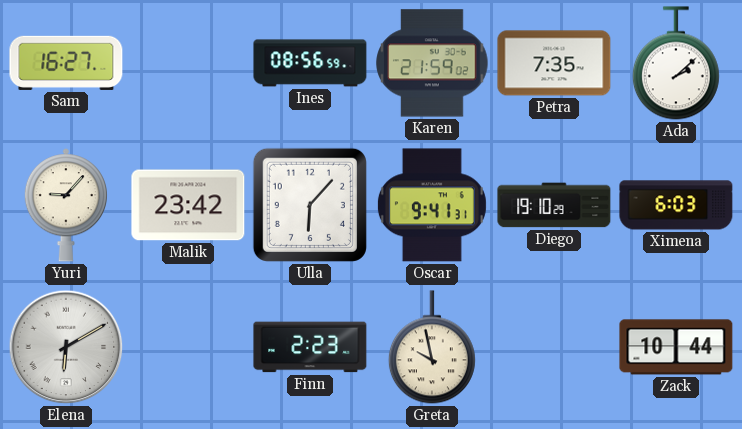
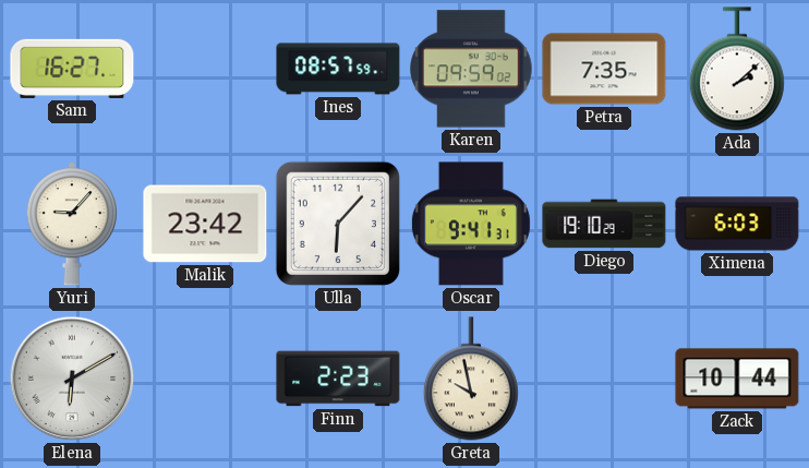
Ines: 08:56 -> 08:57 (338, 69)
Karen: 21:59 -> 09:59 (471, 69)
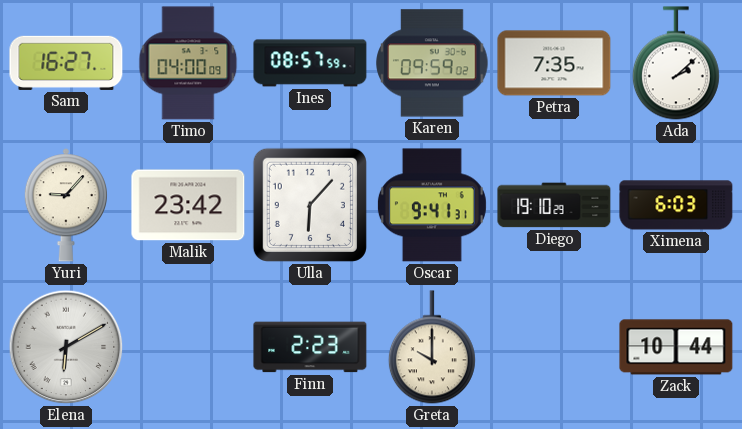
Timo: none -> 04:00 (188, 63)
Greta: 9:58 -> 10:00 (432, 347)
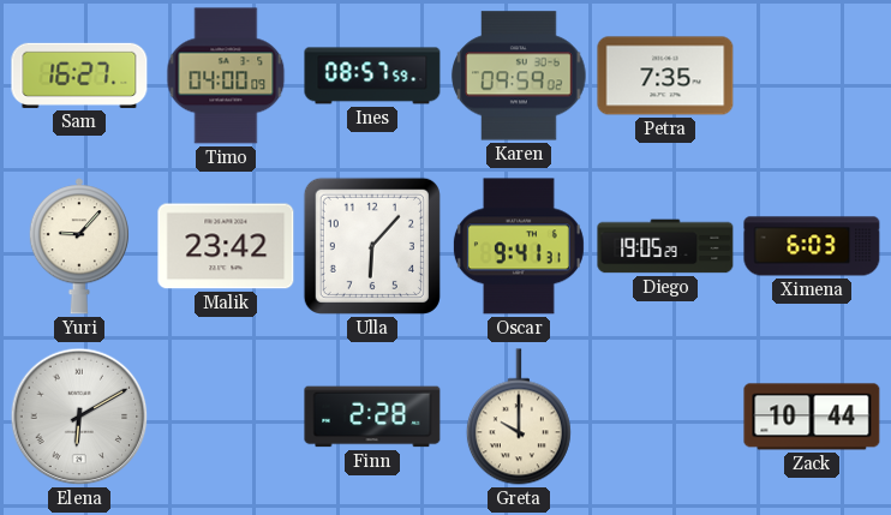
Ada: 2:08 -> none (676, 63)
Diego: 19:10 -> 19:05 (665, 246)
Finn: 2:23 -> 2:28 (372, 417)
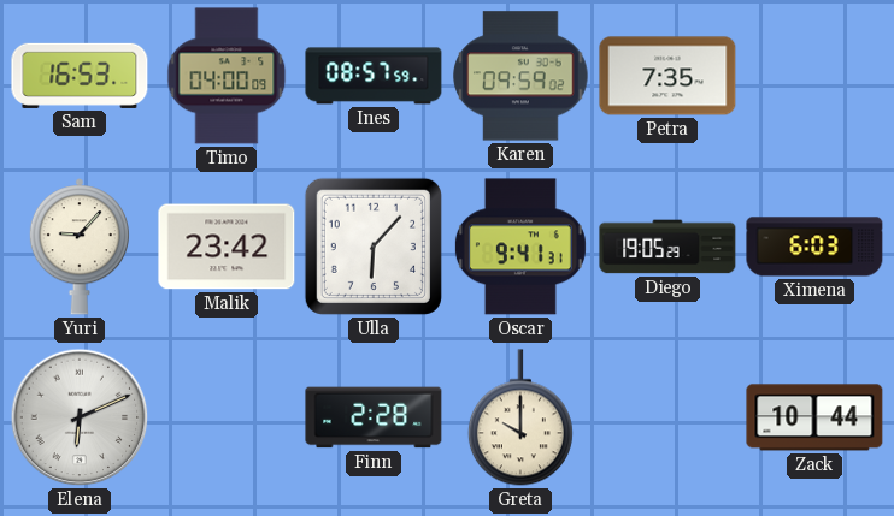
Sam: 16:27 -> 16:53 (80, 76)
Elena: 6:10 -> 6:11 (80, 417)
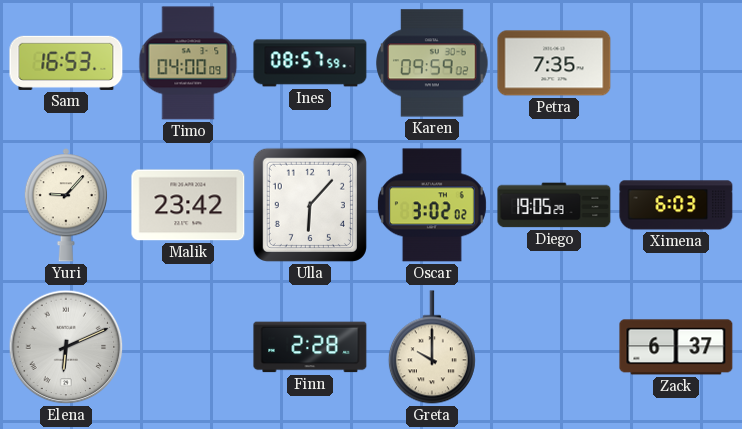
Oscar: 9:41 -> 3:02 (432, 205)
Zack: 10:44 -> 6:37 (676, 347)
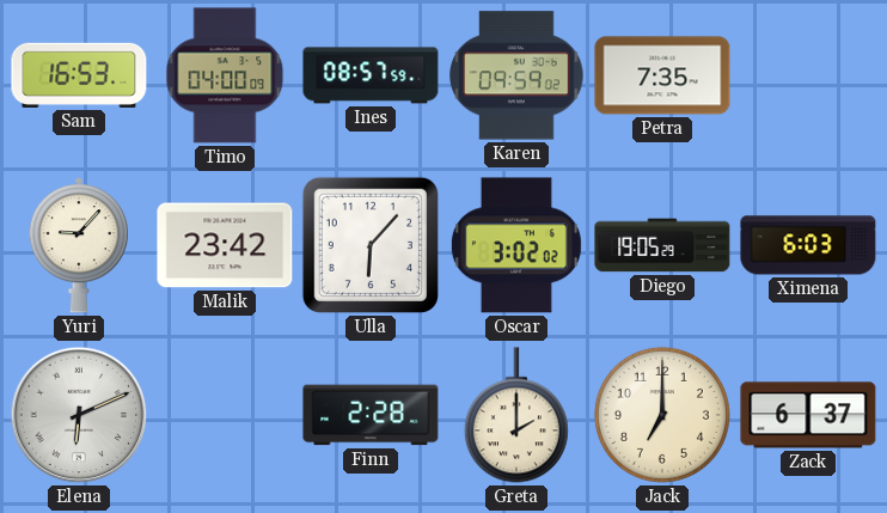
Greta: 10:00 -> 2:00 (516, 415)
Jack: none -> 7:00 (662, 415)
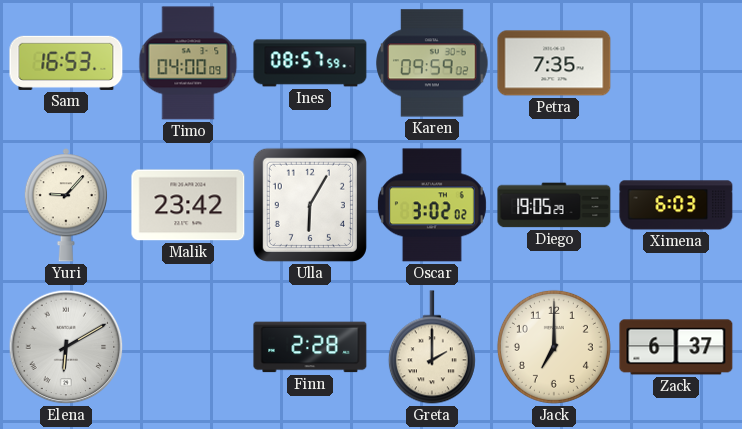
Ulla: 6:07 -> 6:05 (310, 205)
Elena: 6:11 -> 6:10 (66, 347)
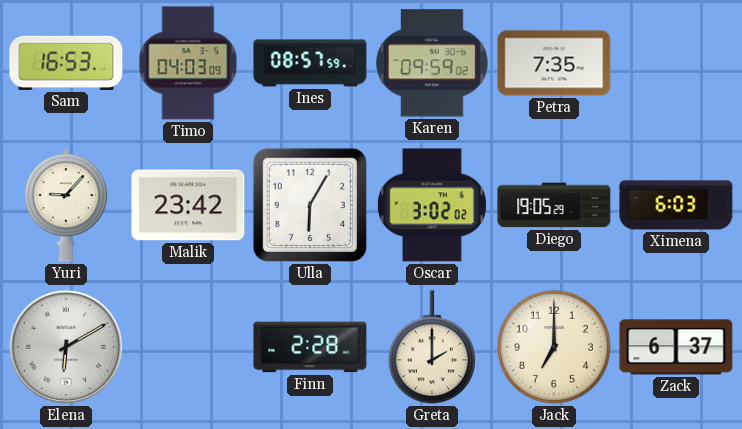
Timo: 04:00 -> 04:03 (188, 63)
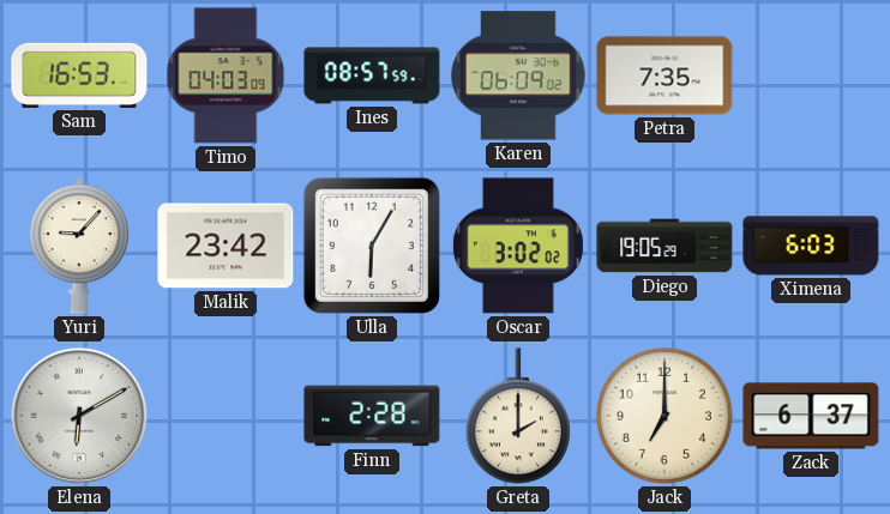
Karen: 09:59 -> 06:09 (518, 75)
